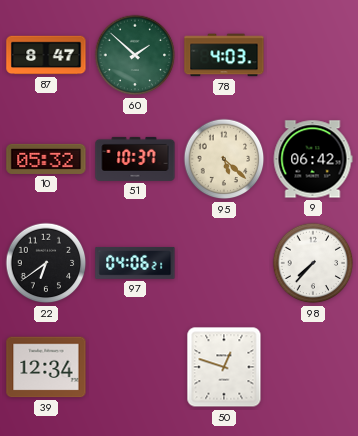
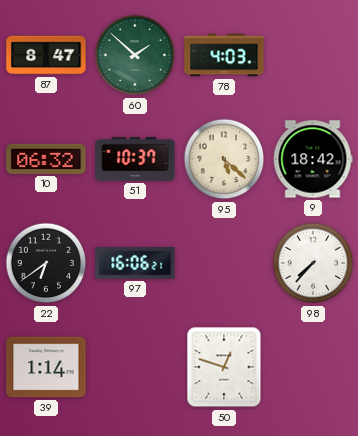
10: 05:32 -> 06:32 (46, 159)
9: 06:42 -> 18:42 (313, 159)
97: 04:06 -> 16:06 (135, 263)
39: 12:34 -> 1:14 (46, 367)
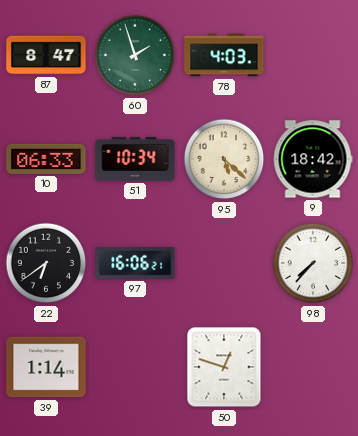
60: 1:52 -> 1:57 (135, 55)
10: 06:32 -> 06:33 (46, 159)
51: 10:37 -> 10:34 (135, 159)
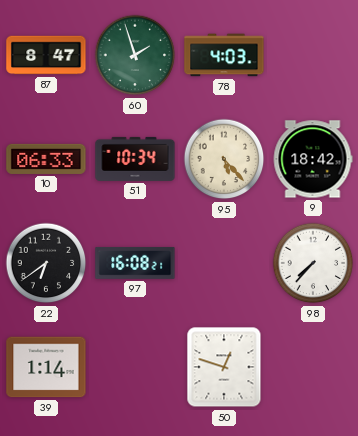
95: 5:22 -> 5:23 (224, 159)
97: 16:06 -> 16:08 (135, 263)
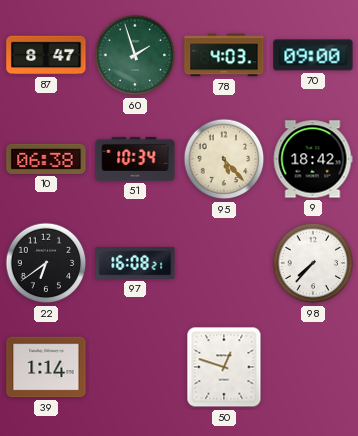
70: none -> 09:00 (313, 55)
10: 06:33 -> 06:38 (46, 159)
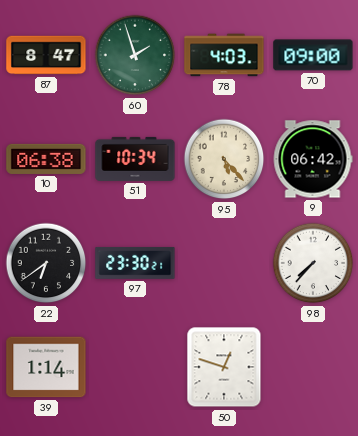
9: 18:42 -> 06:42 (313, 159)
97: 16:08 -> 23:30 (135, 263)
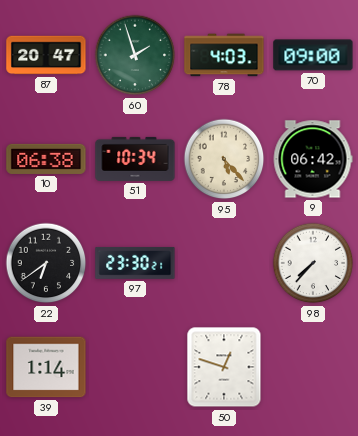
87: 8:47 -> 20:47 (46, 55)
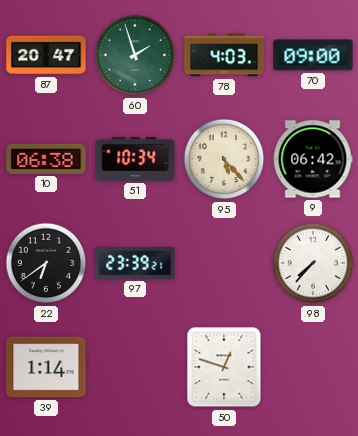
97: 23:30 -> 23:39 (135, 263)
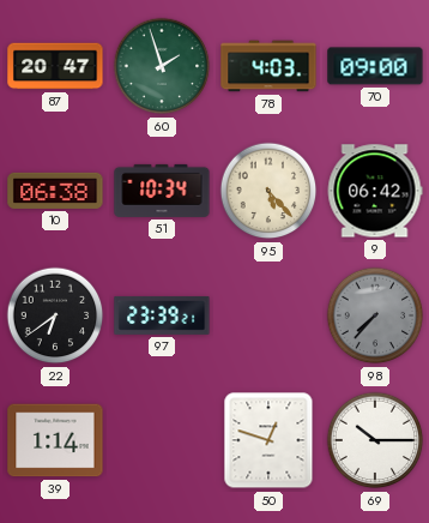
98 dial: white -> grey (375, 315)
69: none -> 10:15 (375, 440)
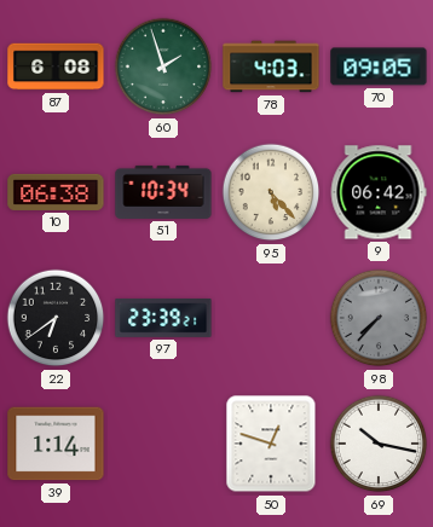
87: 20:47 -> 6:08 (56, 66)
70: 09:00 -> 09:05 (379, 66)
69: 10:15 -> 10:17 (379, 444)
